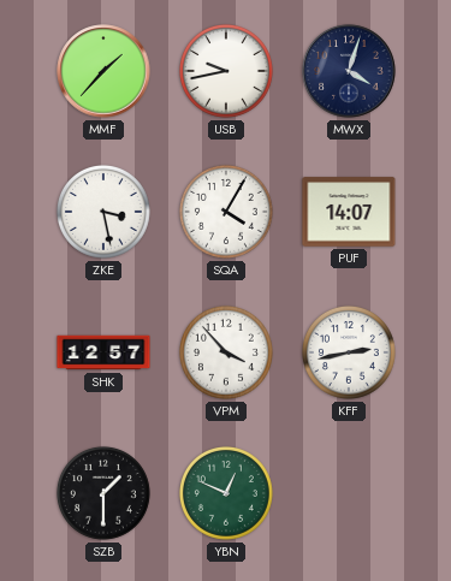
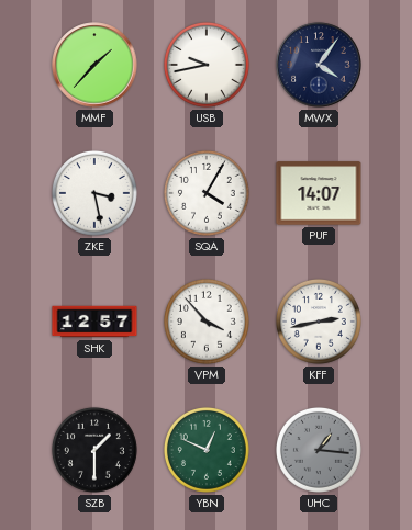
MWX: 4:03 -> 4:06 (319, 65)
UHC: none -> 1:16 (319, 450)
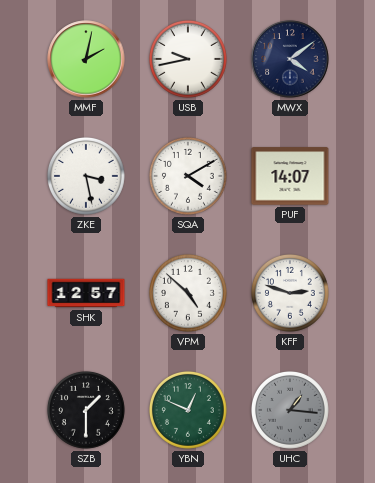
MMF: 1:37 -> 2:02 (86, 59)
MWX: 4:06 -> 4:09 (290, 59)
SQA: 4:05 -> 4:10 (188, 176)
VPM: 3:53 -> 4:52 (188, 293)
KFF: 2:43 -> 2:48 (290, 293)
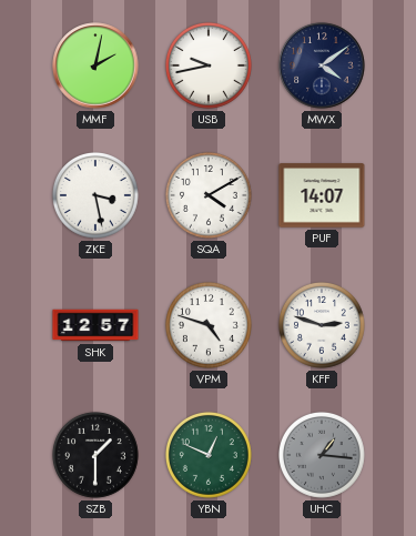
VPM: 4:52 -> 4:48 (209, 325)
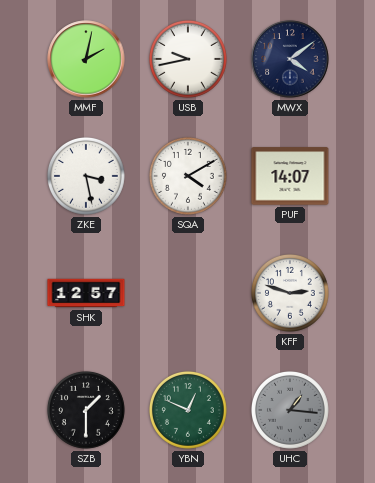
VPM: 4:48 -> none (209, 325)
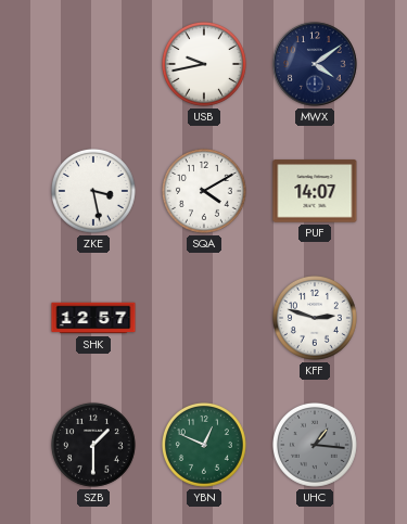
MMF: 2:02 -> none (86, 59)
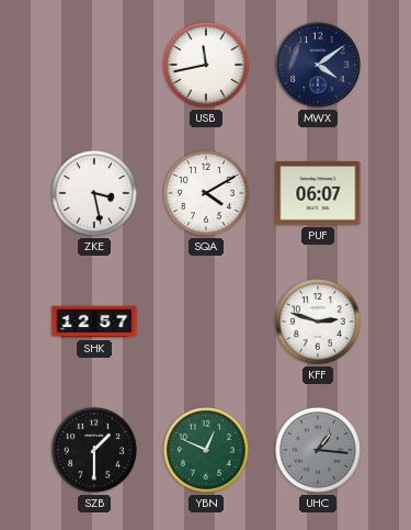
USB: 9:43 -> 11:43 (206, 65)
PUF: 14:07 -> 06:07 (318, 193)
